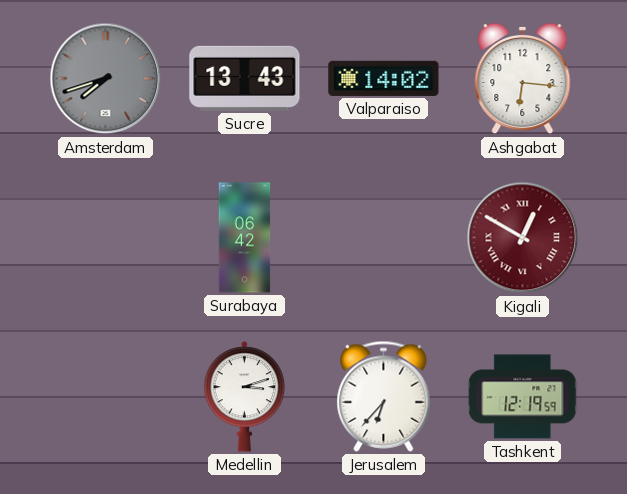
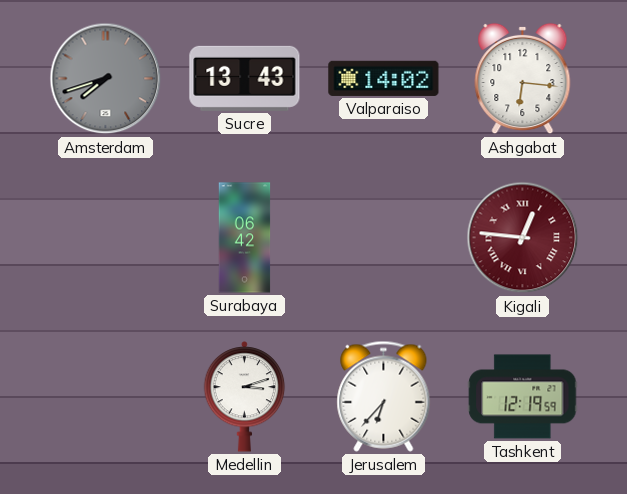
Kigali: 12:50 -> 12:46 (523, 238)
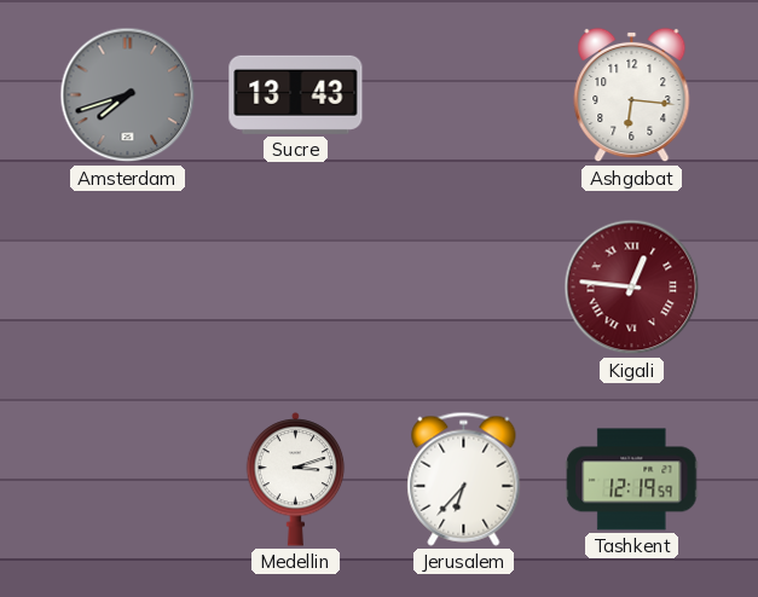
Valparaiso: 14:02 -> none (384, 78)
Surabaya: 06:42 -> none (245, 238)
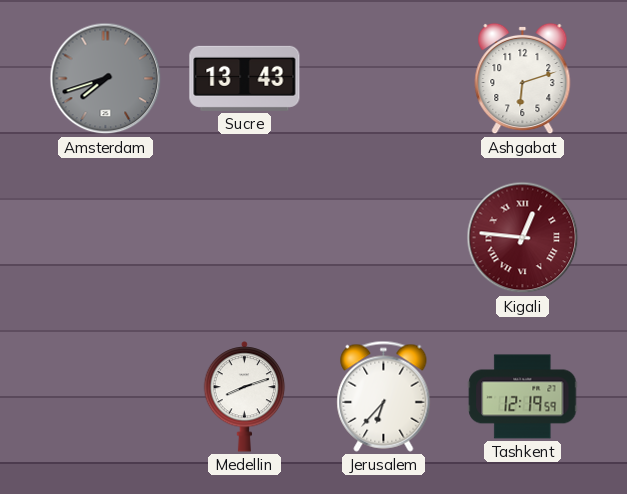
Ashgabat: 6:16 -> 6:12 (523, 79)
Medellin: 3:12 -> 8:12 (245, 397)
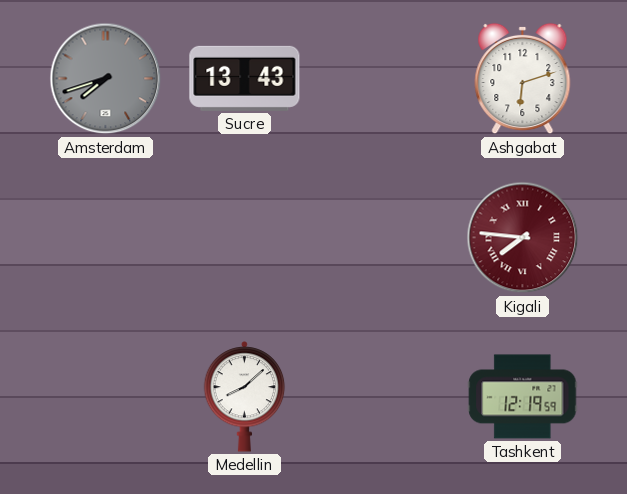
Kigali: 12:46 -> 7:46 (523, 238)
Medellin: 8:12 -> 8:08 (245, 397)
Jerusalem: 6:37 -> none (384, 396)
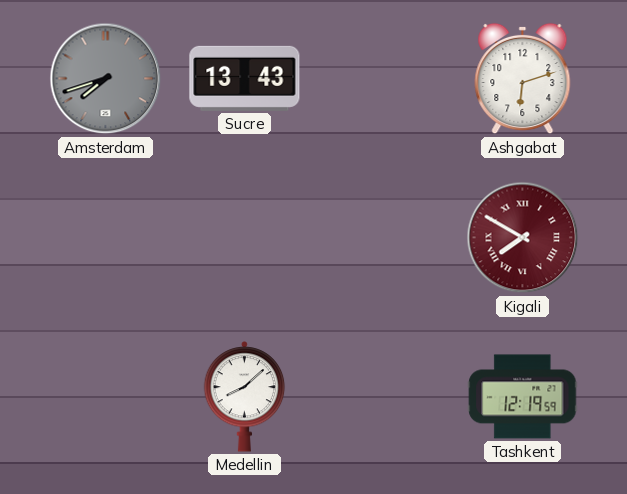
Kigali: 7:46 -> 7:50 (523, 238)
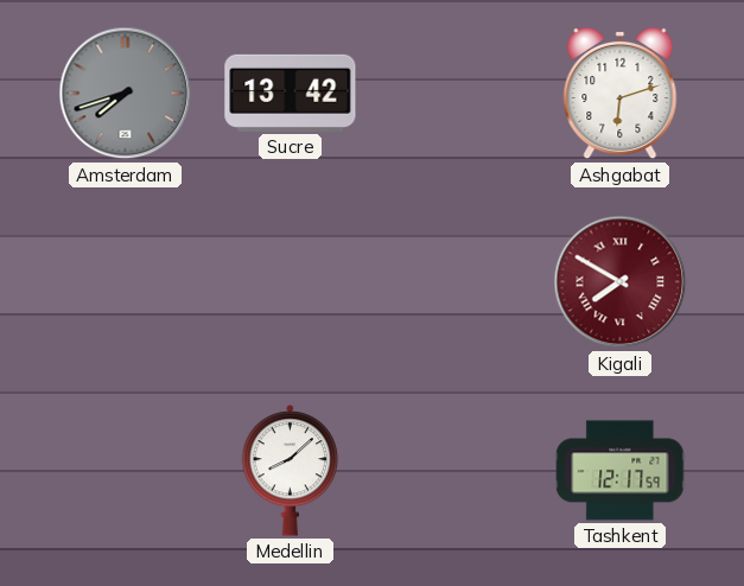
Sucre: 13:43 -> 13:42 (291, 93)
Tashkent: 12:19 -> 12:17 (621, 471)
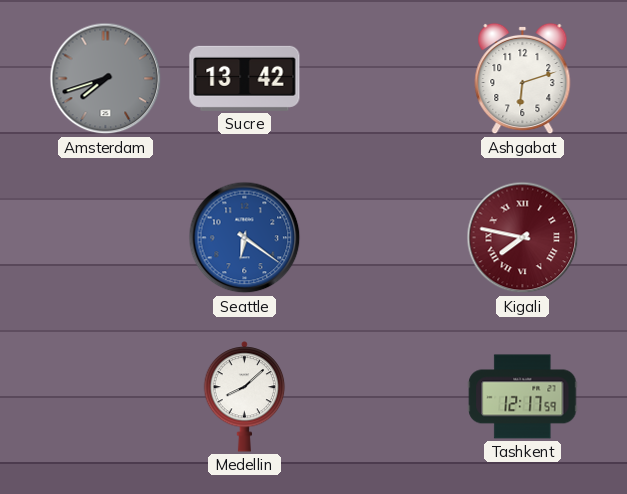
Seattle: none -> 6:21 (245, 238)
Kigali: 7:50 -> 7:47 (523, 238)
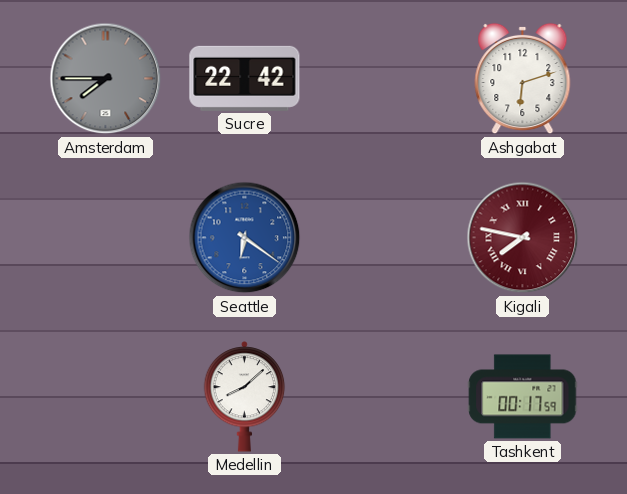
Amsterdam: 7:42 -> 7:45 (106, 79)
Sucre: 13:42 -> 22:42 (245, 78)
Tashkent: 12:17 -> 00:17 (523, 397)
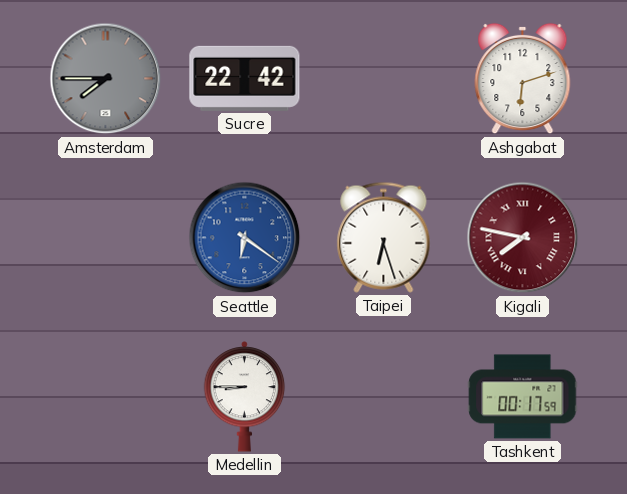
Taipei: none -> 6:27 (384, 237)
Medellin: 8:08 -> 8:45 (245, 397)
